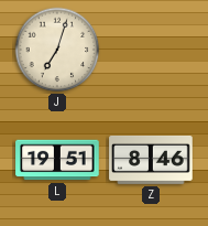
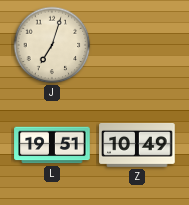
Z: 8:46 -> 10:49 (137, 145)
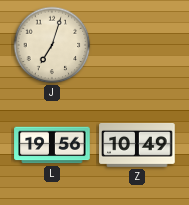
L: 19:51 -> 19:56 (52, 145)
